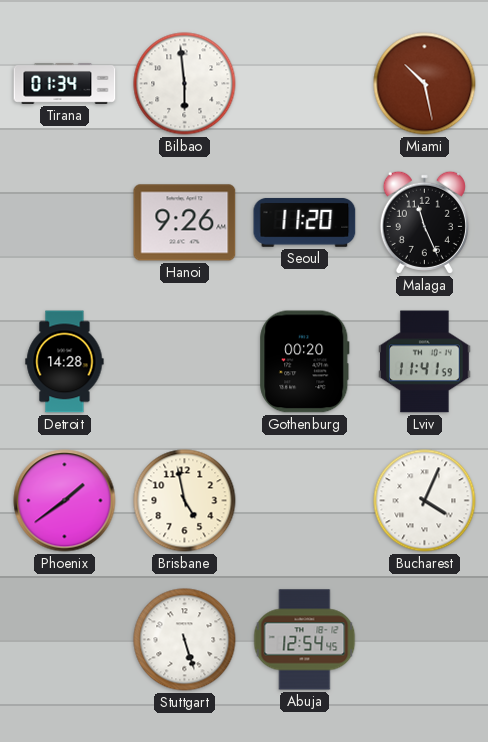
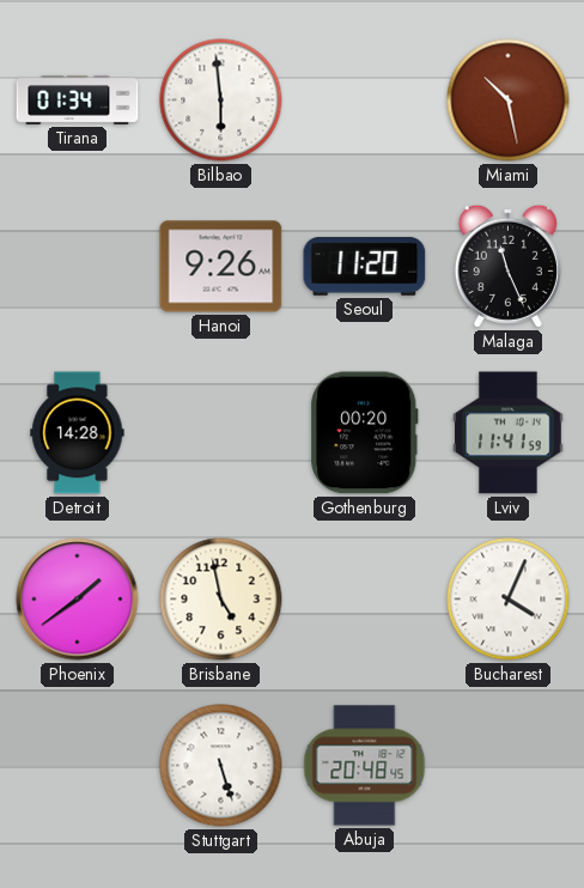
Abuja: 12:54 -> 20:48 (365, 766)
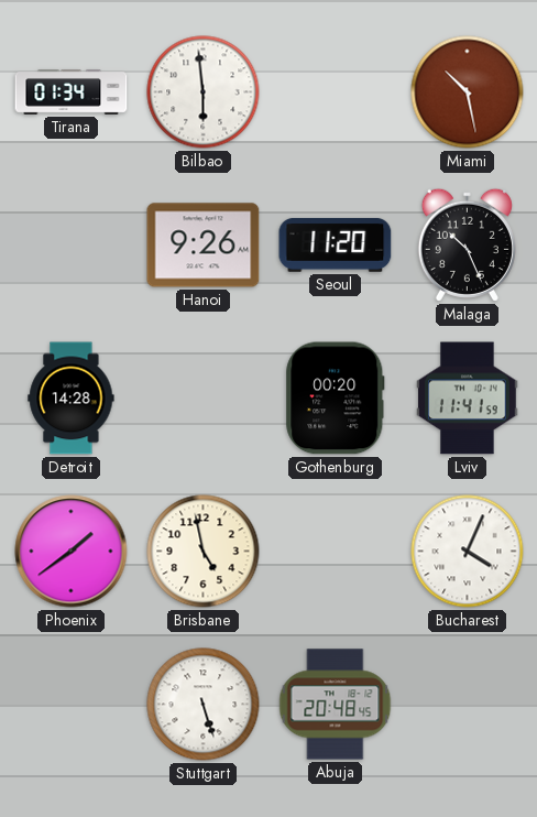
Malaga: 11:26 -> 10:26 (467, 244)
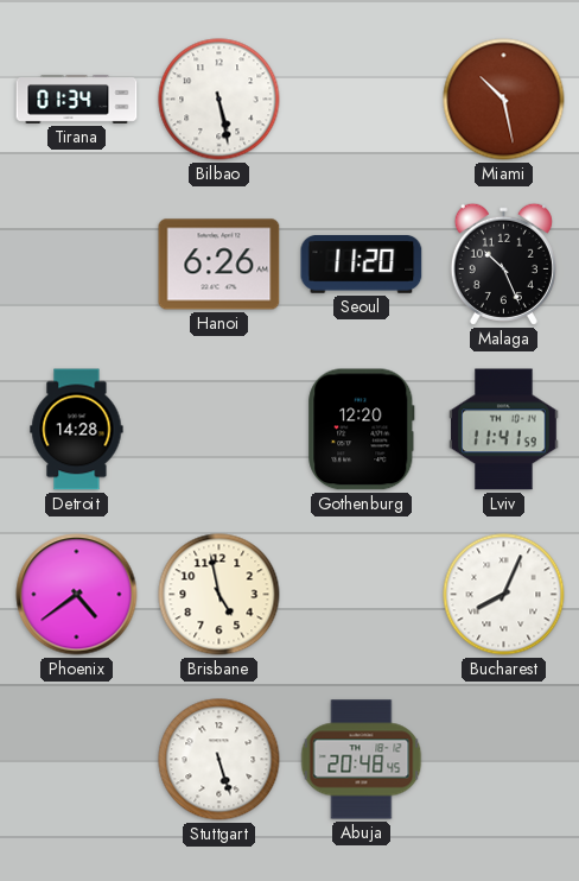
Bilbao: 5:59 -> 5:28 (219, 100)
Hanoi: 9:26 -> 6:26 (219, 265)
Gothenburg: 00:20 -> 12:20 (362, 430)
Phoenix: 1:39 -> 4:39 (77, 595)
Bucharest: 4:04 -> 8:04 (504, 595)
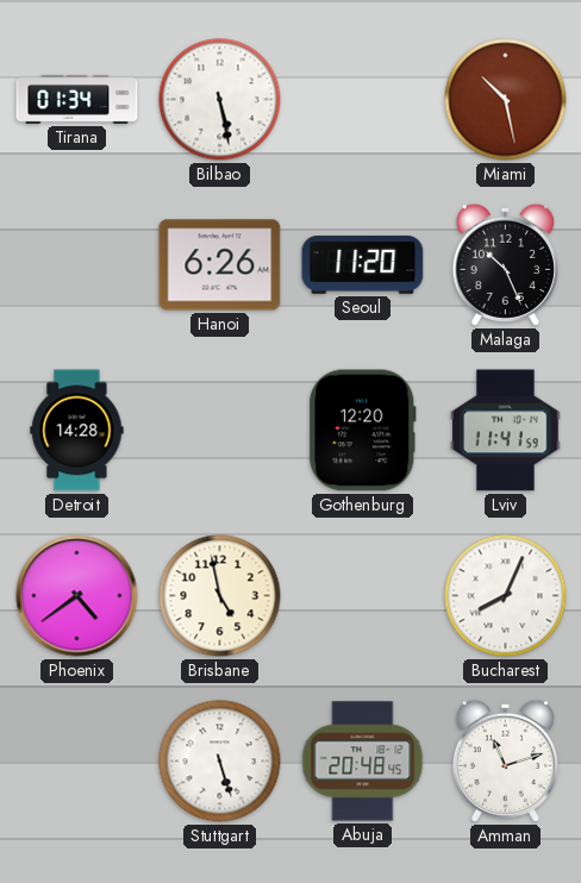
Amman: none -> 11:12 (505, 760)
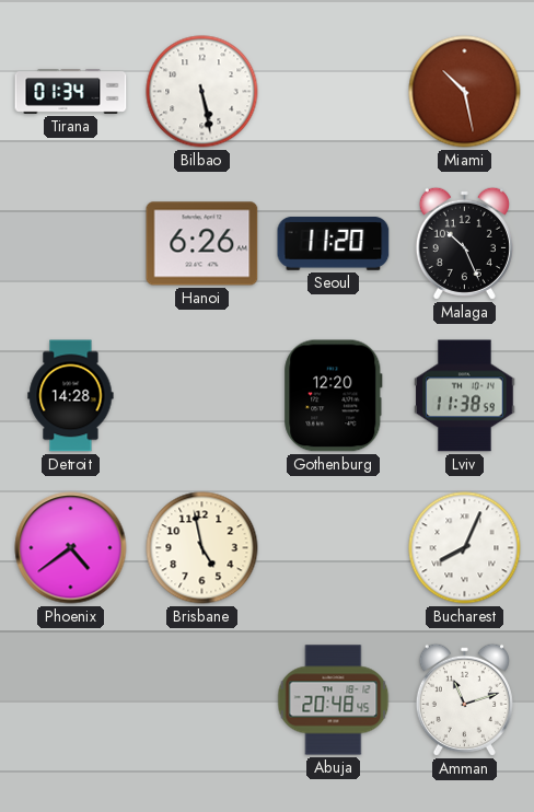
Lviv: 11:41 -> 11:38 (465, 396)
Stuttgart: 5:27 -> none (220, 762)
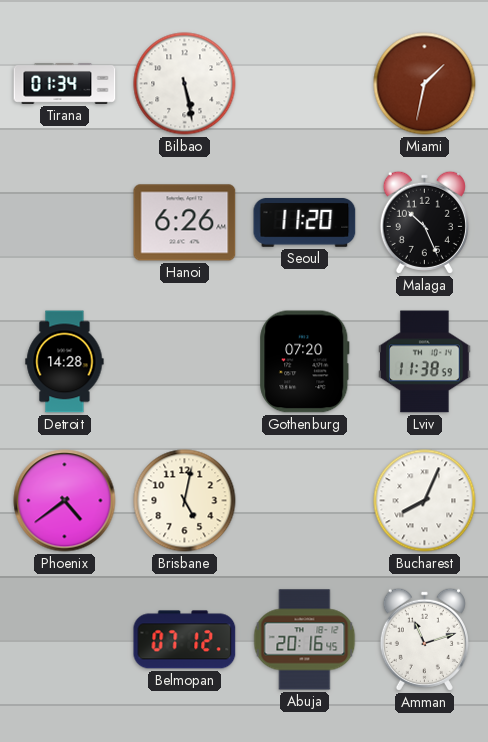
Miami: 10:28 -> 1:32 (425, 84)
Gothenburg: 12:20 -> 07:20 (305, 362)
Brisbane: 4:58 -> 5:02 (185, 501)
Belmopan: none -> 07:12 (185, 640)
Abuja: 20:48 -> 20:16 (305, 640)
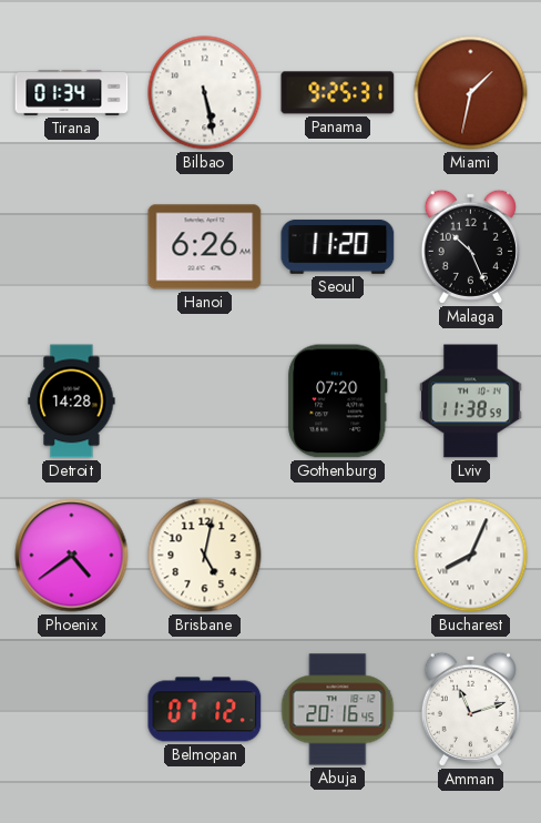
Panama: none -> 9:25 (338, 93)
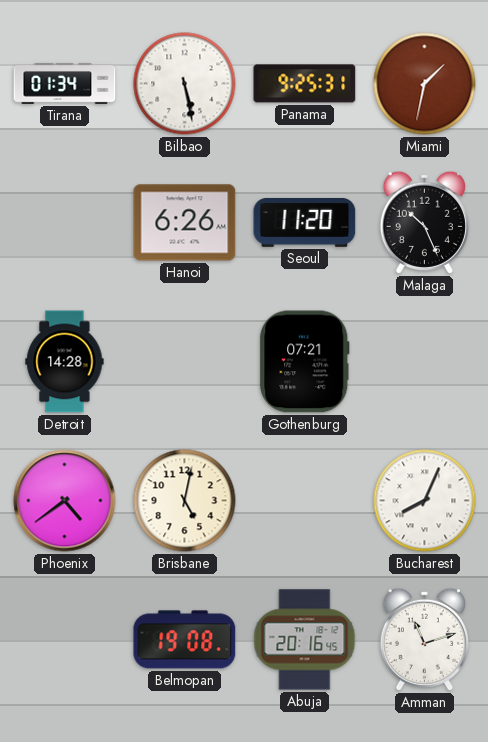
Gothenburg: 07:20 -> 07:21 (305, 362)
Lviv: 11:38 -> none (471, 402)
Belmopan: 07:12 -> 19:08 (185, 640)
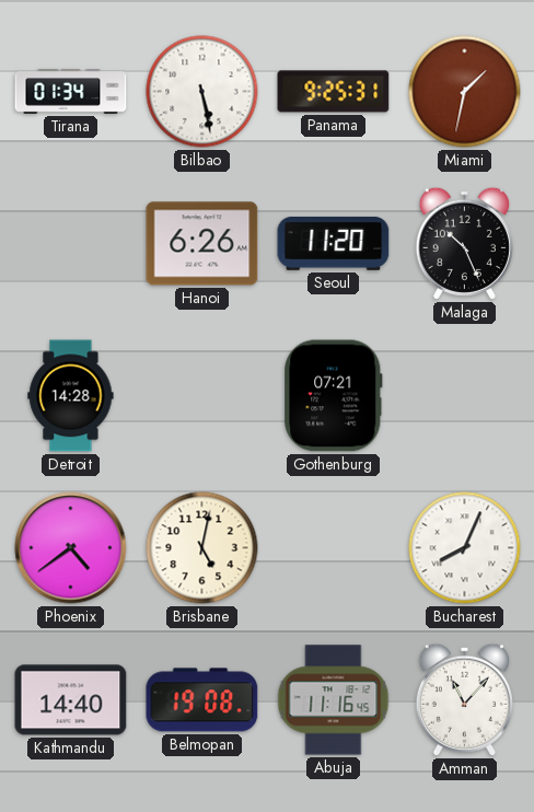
Kathmandu: none -> 14:40 (71, 700)
Abuja: 20:16 -> 11:16 (334, 700)
Amman: 11:12 -> 11:07 (464, 699)
